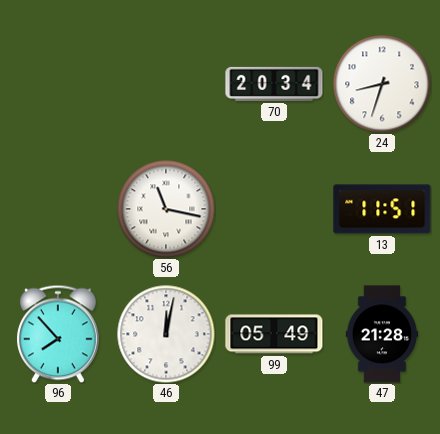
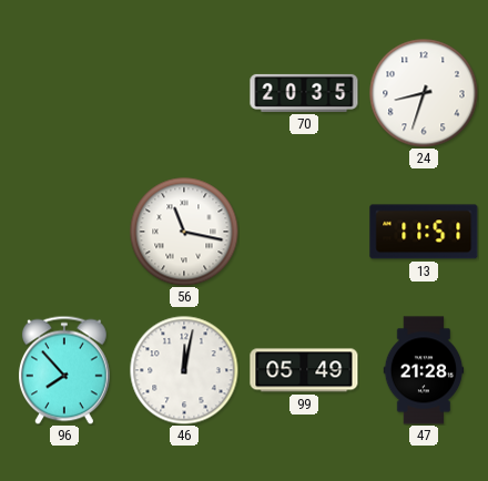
70: 20:34 -> 20:35 (304, 93)
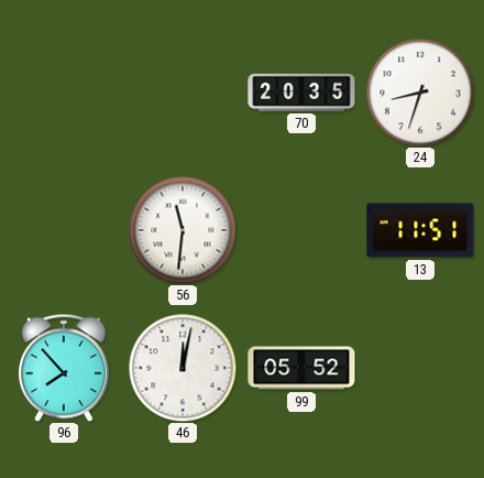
56: 11:17 -> 11:31 (183, 230)
99: 05:49 -> 05:52 (301, 368)
47: 21:28 -> none (424, 370)
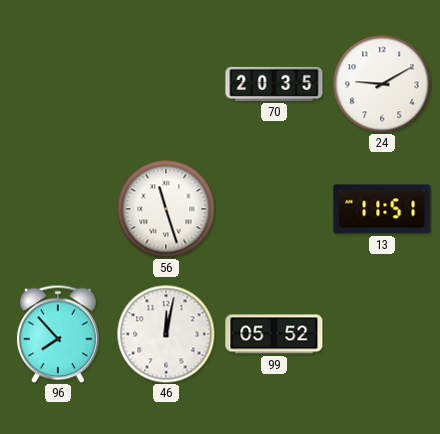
24: 8:33 -> 9:10 (382, 84)
56: 11:31 -> 11:27 (166, 209)
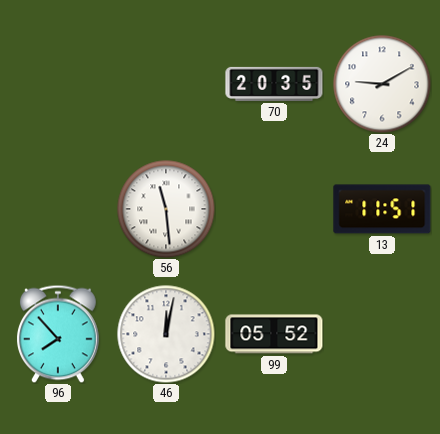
56: 11:27 -> 11:29 (166, 209)
